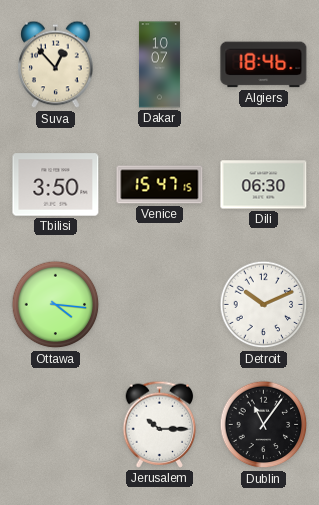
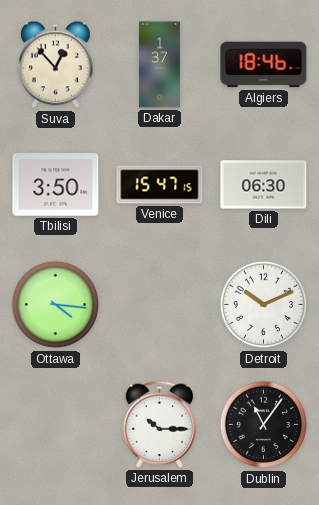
Dakar: 10:07 -> 1:37 (159, 65)
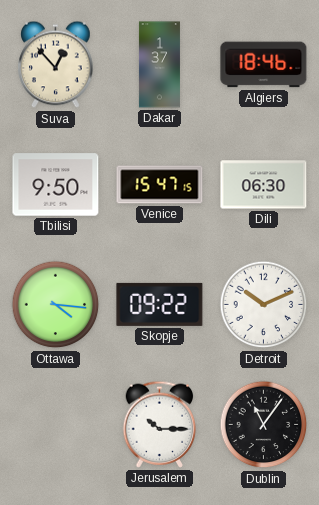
Tbilisi: 3:50 -> 9:50 (56, 185)
Skopje: none -> 09:22 (160, 304)
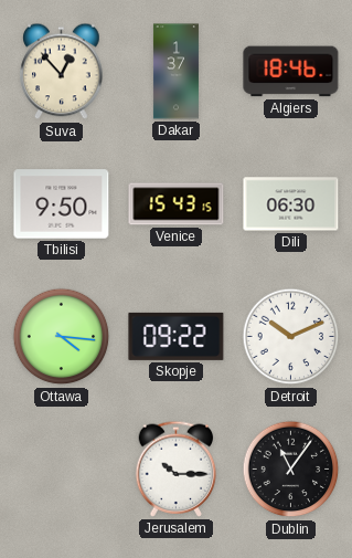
Venice: 15:47 -> 15:43 (177, 204)
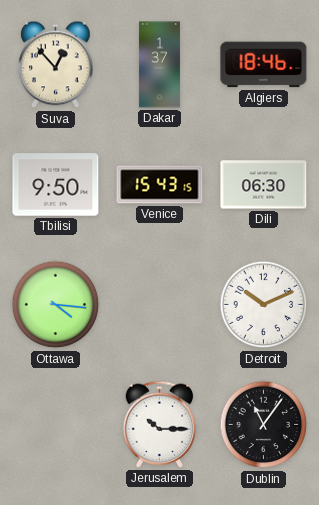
Skopje: 09:22 -> none (177, 336)
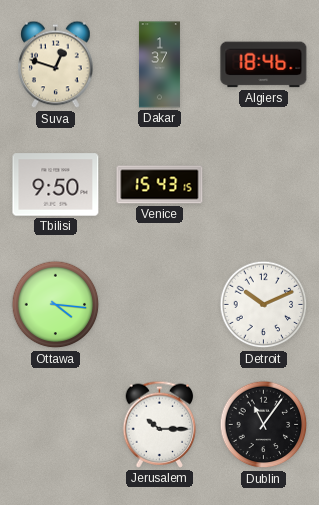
Suva: 12:53 -> 12:48 (56, 65)
Dili: 06:30 -> none (264, 185)
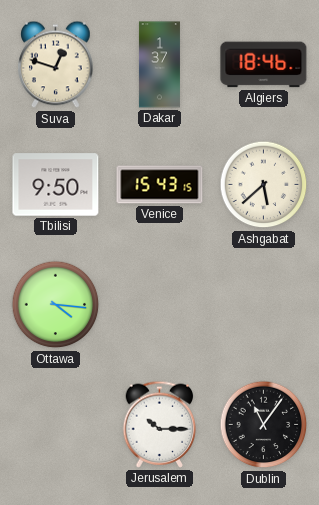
Ashgabat: none -> 5:38 (264, 185)
Detroit: 10:11 -> none (264, 305)
